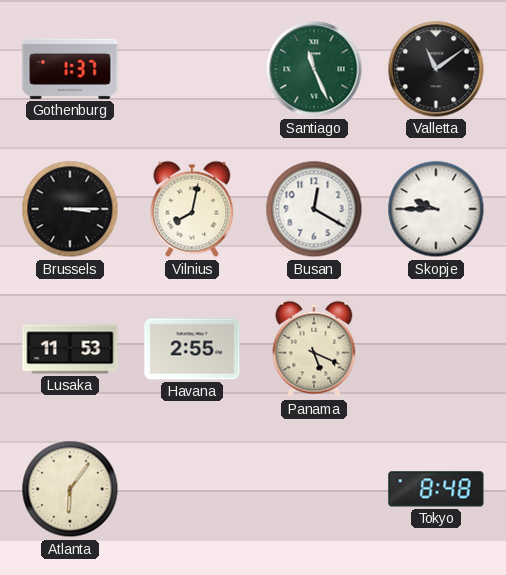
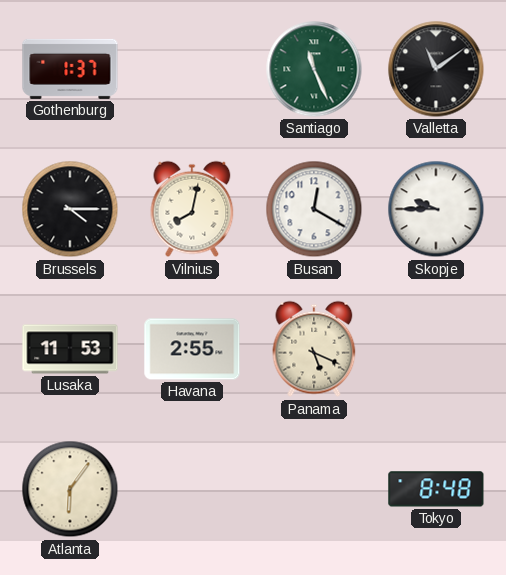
Brussels: 3:15 -> 4:15 (70, 209)
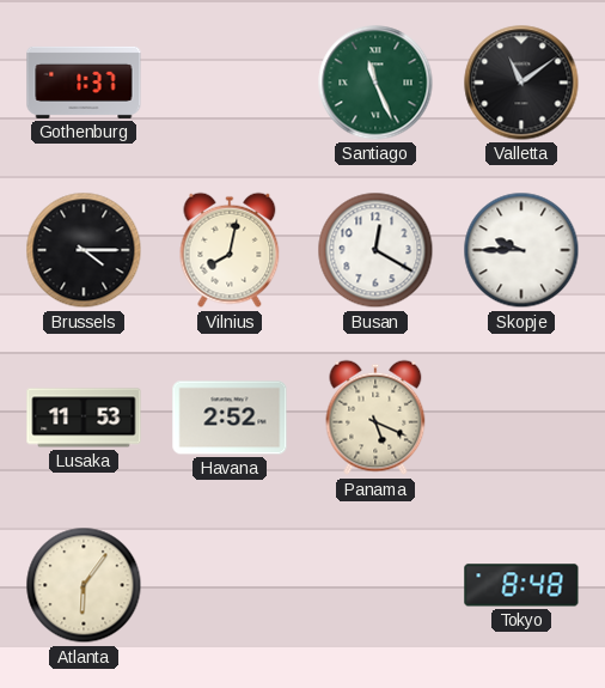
Havana: 2:55 -> 2:52 (230, 418)
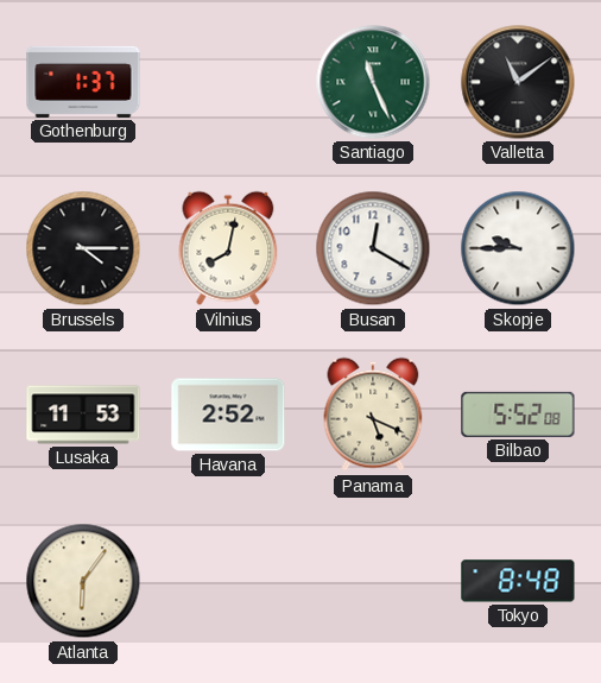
Bilbao: none -> 5:52 (518, 415)
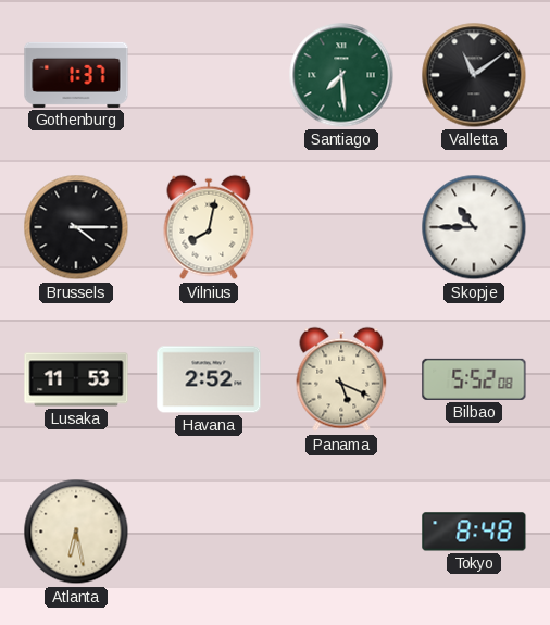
Santiago: 11:26 -> 7:29 (341, 75)
Busan: 12:20 -> none (373, 248)
Skopje: 9:45 -> 10:45 (474, 227)
Atlanta: 6:06 -> 6:28 (76, 532)
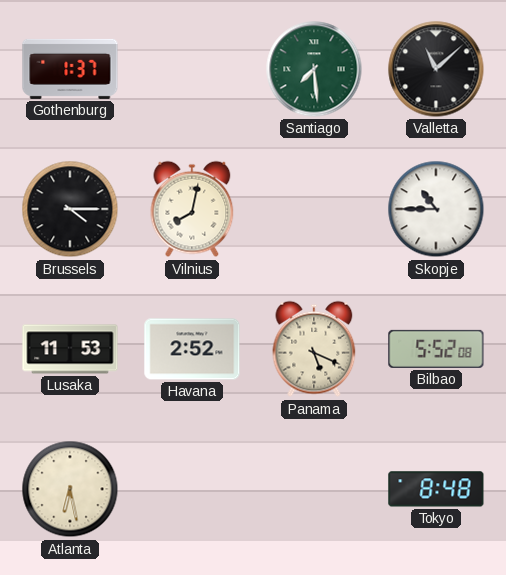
Valletta: 11:09 -> 11:08 (436, 69)
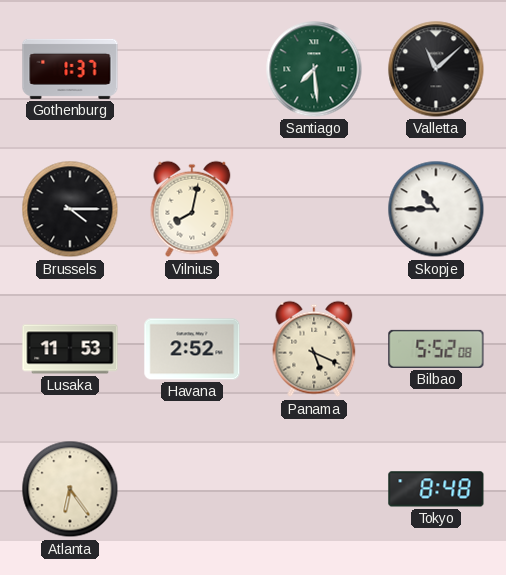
Atlanta: 6:28 -> 6:24 (70, 489)
